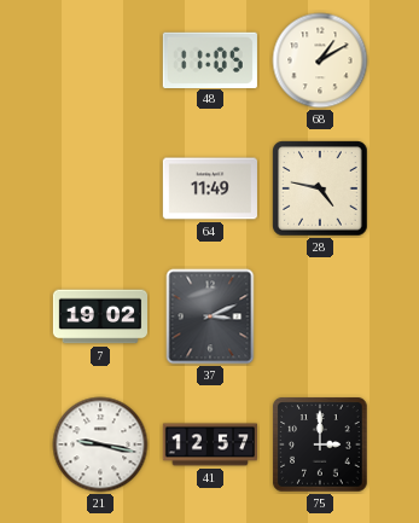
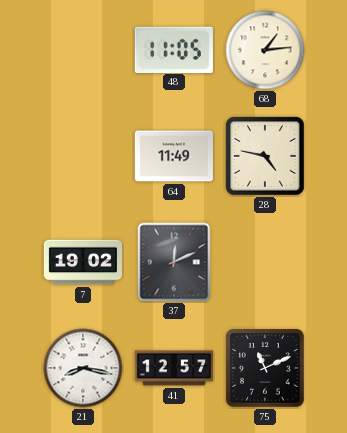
68: 1:10 -> 1:14 (265, 50)
37: 3:11 -> 12:11 (174, 262)
21: 9:17 -> 8:17 (83, 368)
75: 3:00 -> 11:11 (265, 368)
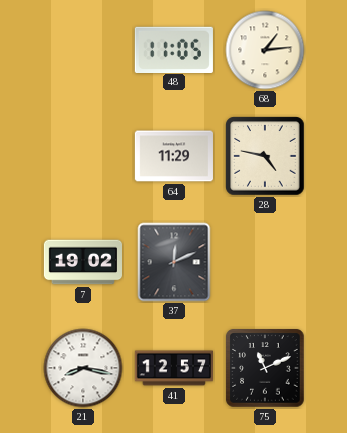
64: 11:49 -> 11:29 (174, 156)
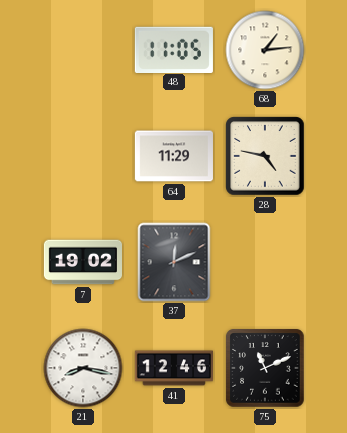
41: 12:57 -> 12:46 (173, 368)
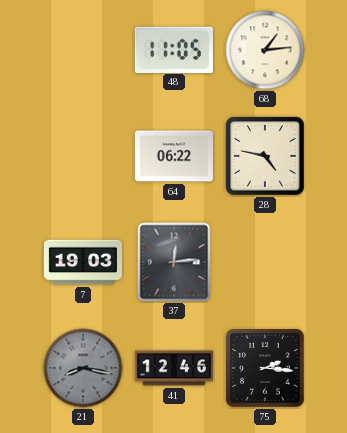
64: 11:29 -> 06:22 (174, 156)
7: 19:02 -> 19:03 (82, 262)
37: 12:11 -> 12:14 (174, 262)
21 dial: white -> grey (83, 368)
75: 11:11 -> 2:16 (265, 368)
